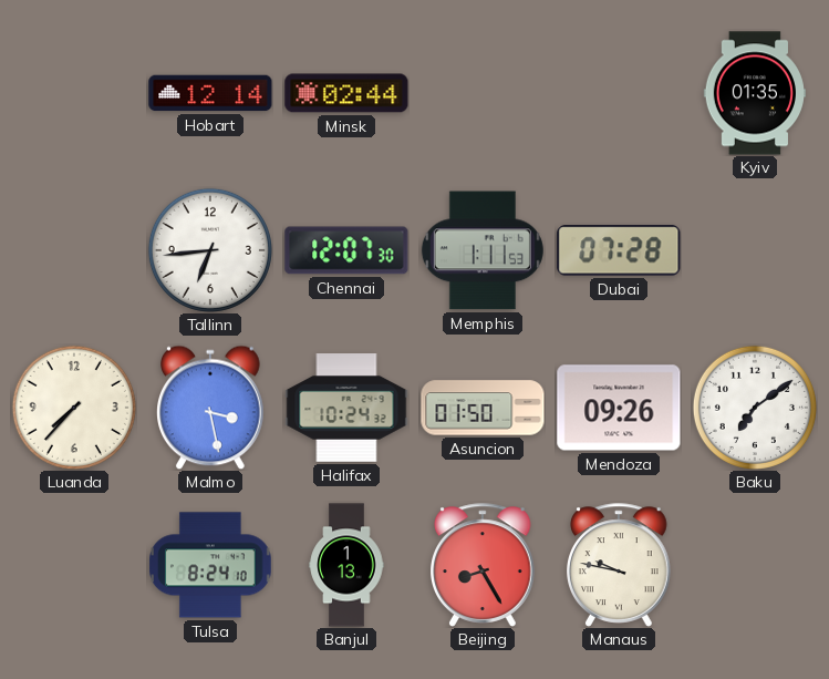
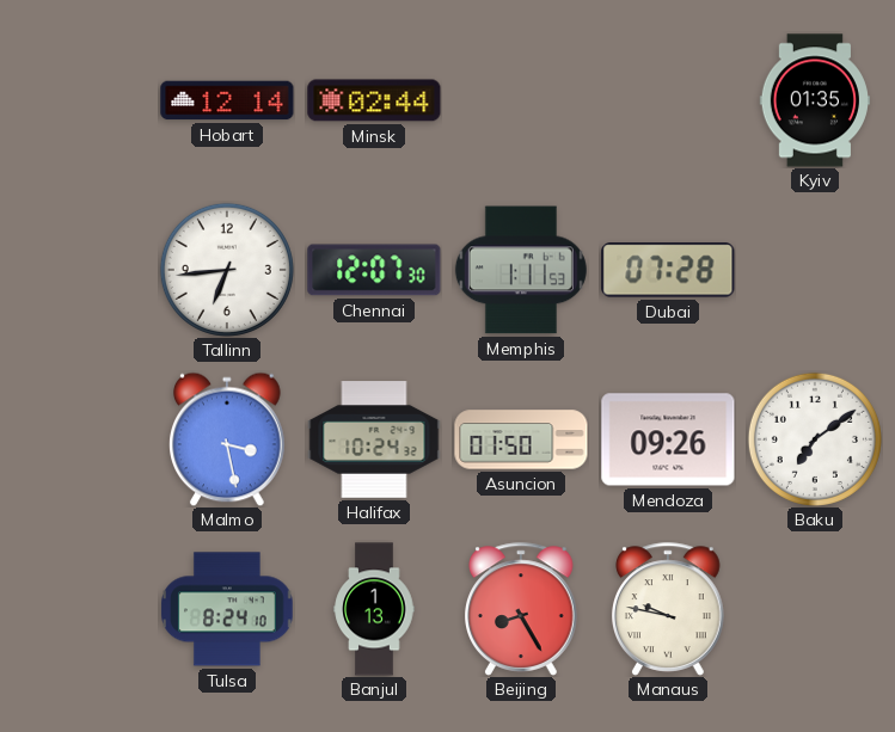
Luanda: 7:37 -> none (74, 408)
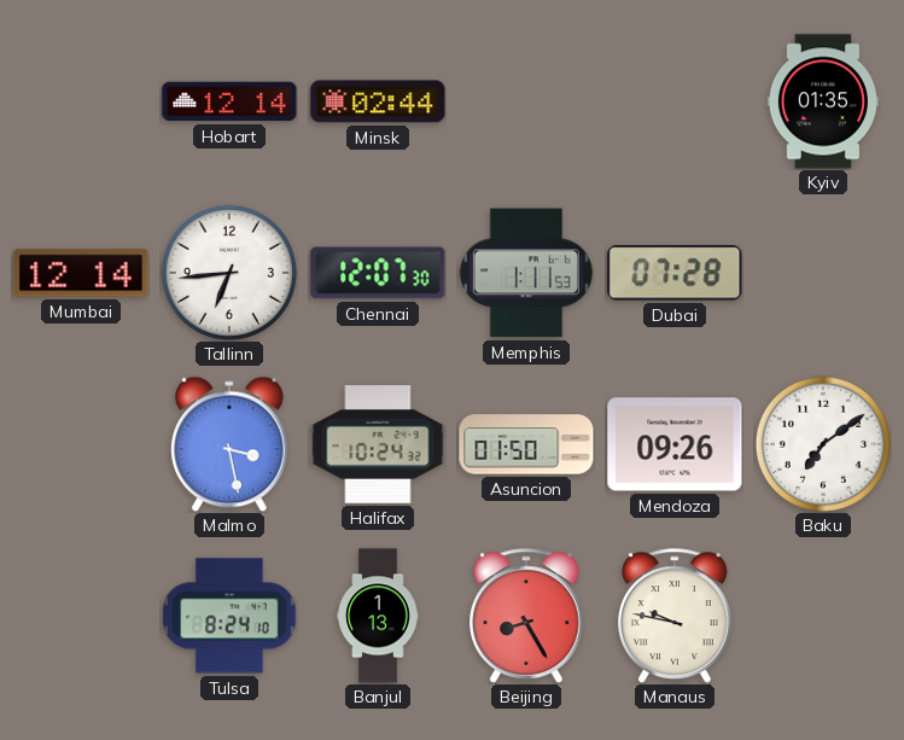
Mumbai: none -> 12:14 (81, 273)
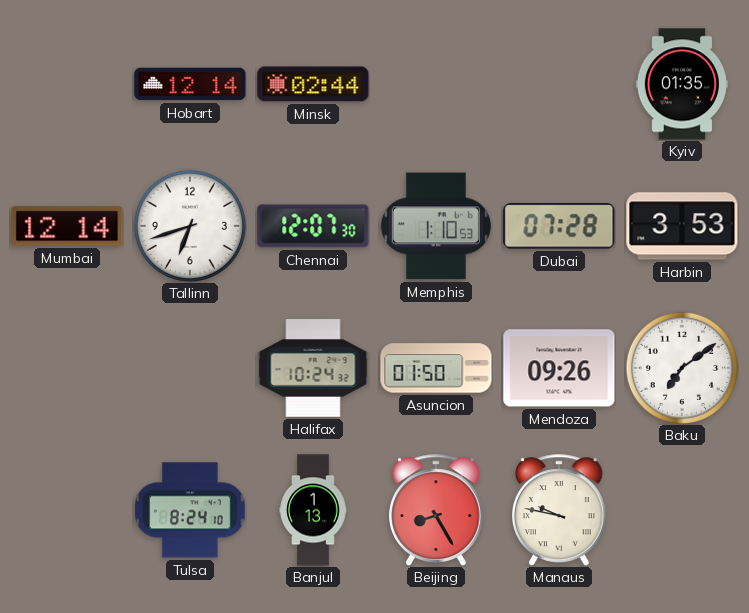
Tallinn: 6:44 -> 6:42 (190, 226)
Memphis: 1:11 -> 1:10 (436, 226)
Harbin: none -> 3:53 (682, 226)
Malmo: 3:28 -> none (231, 444)
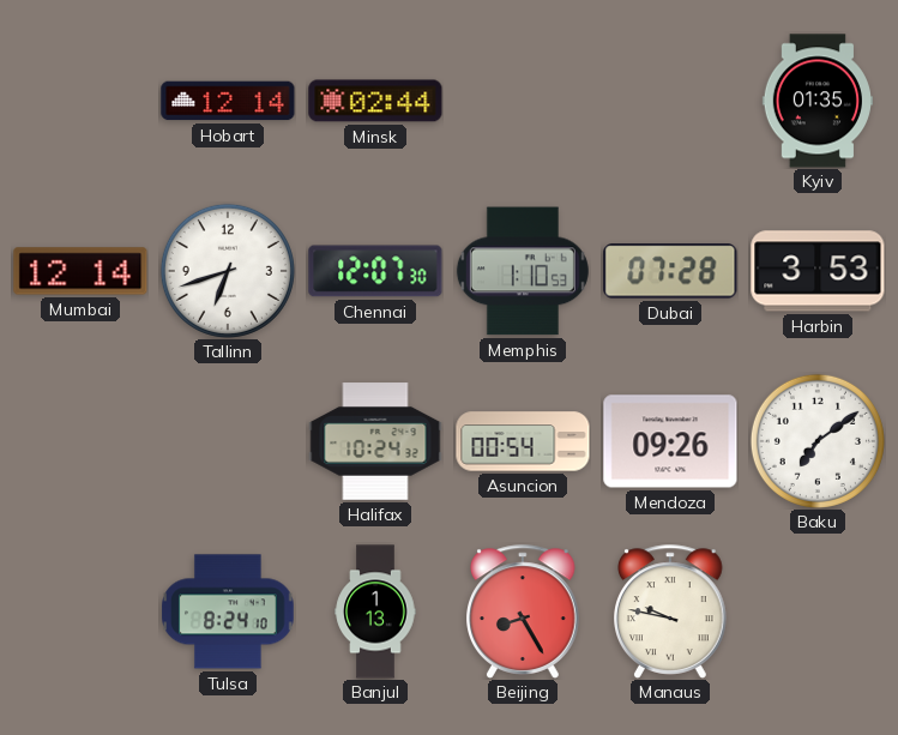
Asuncion: 01:50 -> 00:54 (523, 441)
